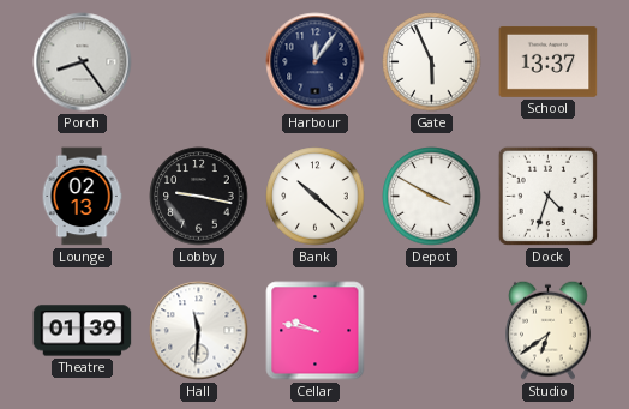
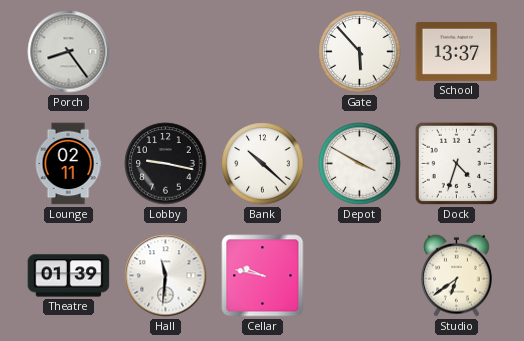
Harbour: 12:06 -> none (316, 62)
Gate: 5:56 -> 5:53 (360, 52)
Lounge: 02:13 -> 02:11 (68, 164)
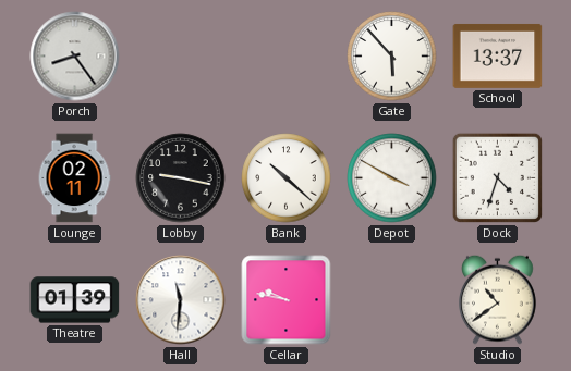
Studio: 6:39 -> 10:39 (498, 299)
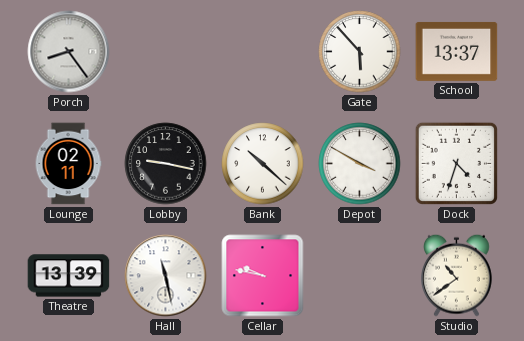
Theatre: 01:39 -> 13:39 (69, 276)
Hall: 11:31 -> 11:28 (166, 276)
